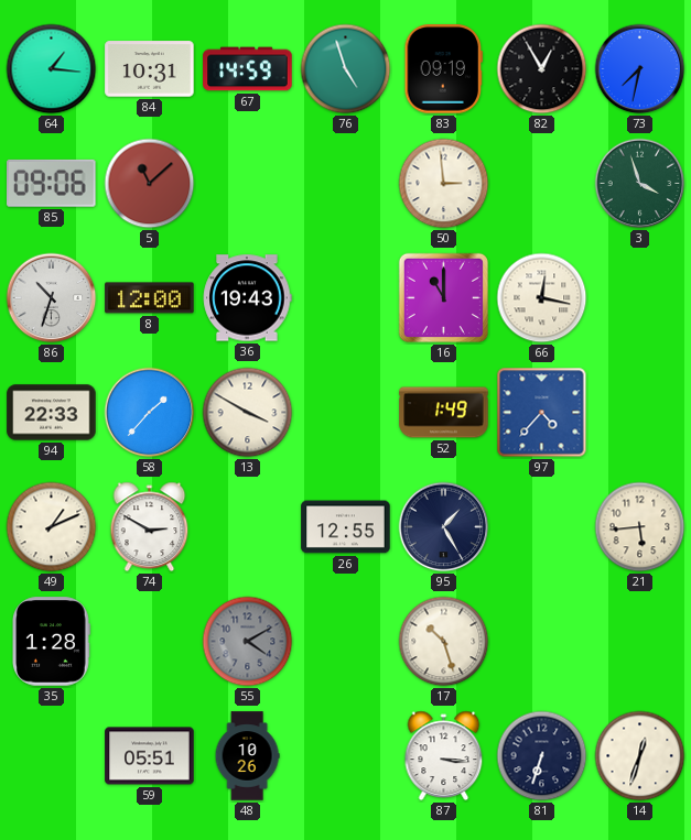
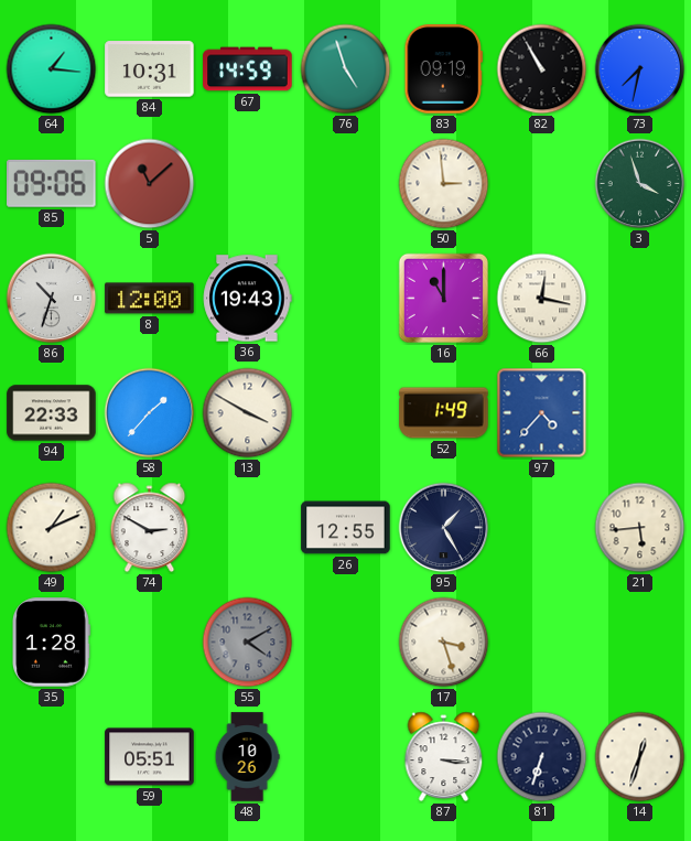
82: 12:55 -> 10:55 (542, 69)
17: 10:27 -> 3:27 (444, 643)
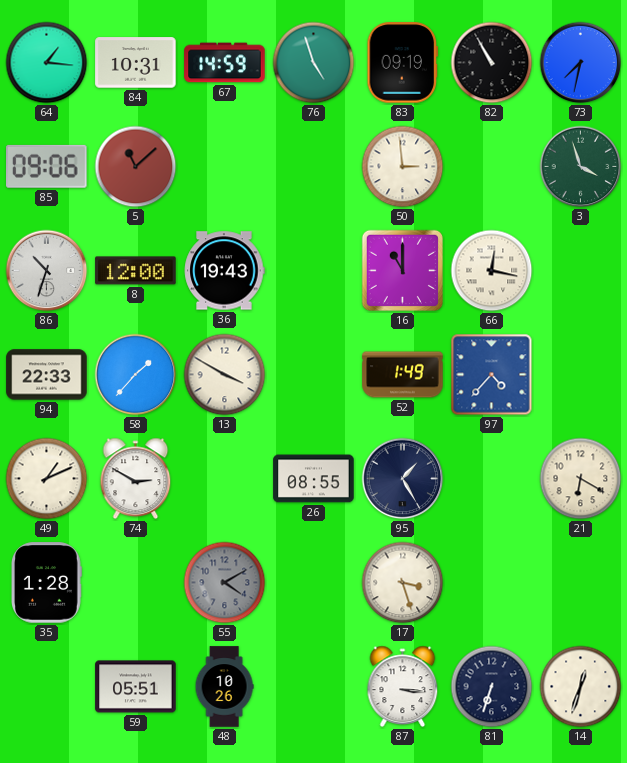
26: 12:55 -> 08:55 (314, 479)
21: 5:44 -> 6:20 (581, 479)
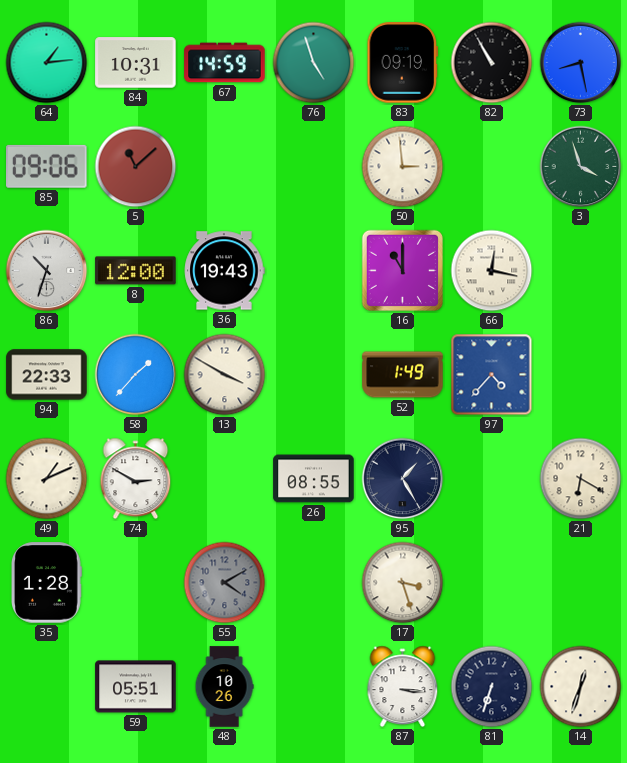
64: 1:16 -> 1:14 (47, 63)
73: 7:32 -> 8:28 (581, 63)
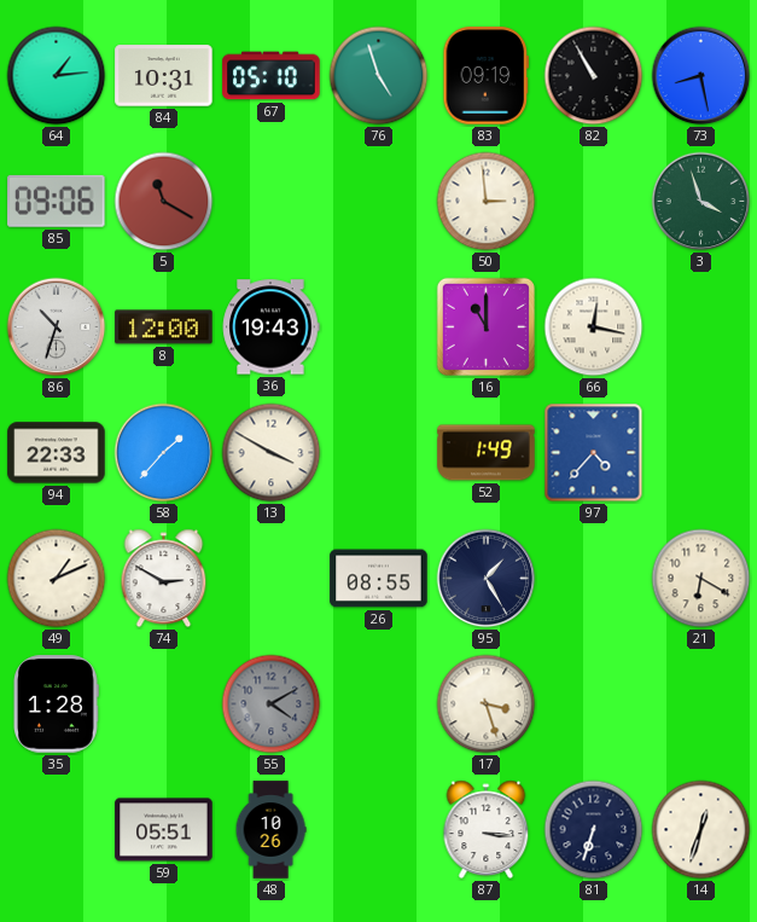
67: 14:59 -> 05:10 (272, 76)
5: 11:08 -> 11:20 (164, 202)
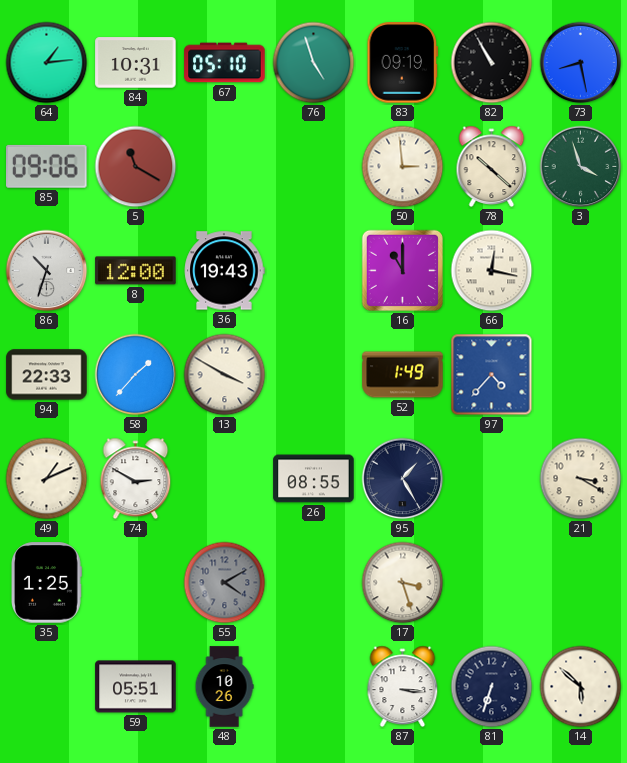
78: none -> 10:22 (492, 166)
21: 6:20 -> 3:20 (581, 479)
35: 1:28 -> 1:25 (47, 583)
14: 12:33 -> 5:52 (581, 687)
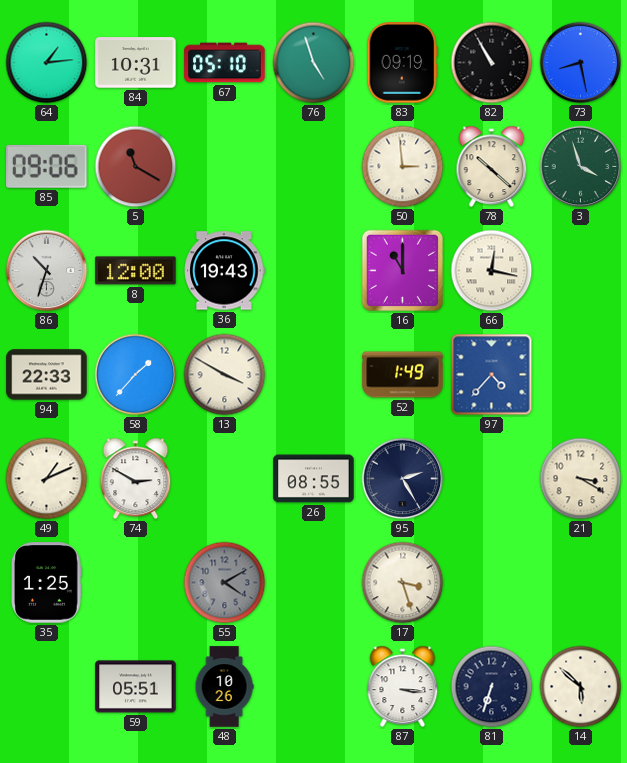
95: 1:25 -> 2:25 (403, 479)
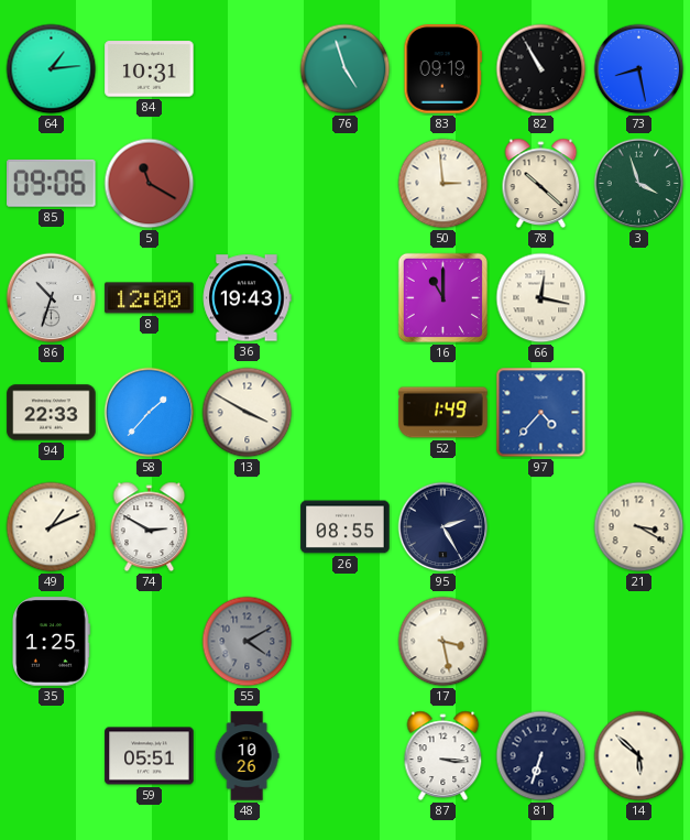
67: 05:10 -> none (225, 63)
17: 3:27 -> 3:28 (443, 642)
